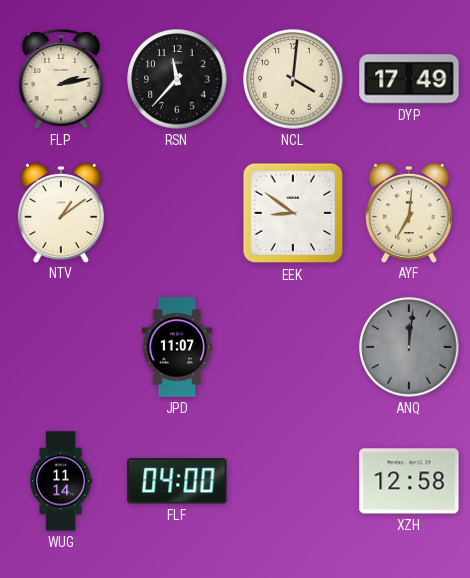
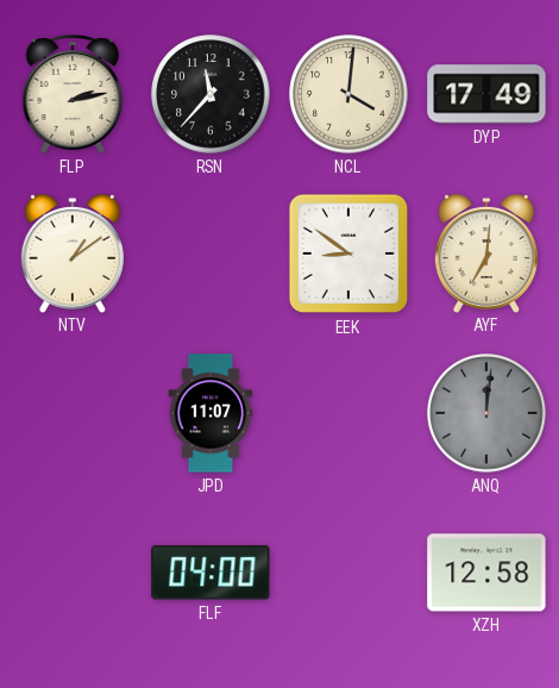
WUG: 11:14 -> none (61, 481)
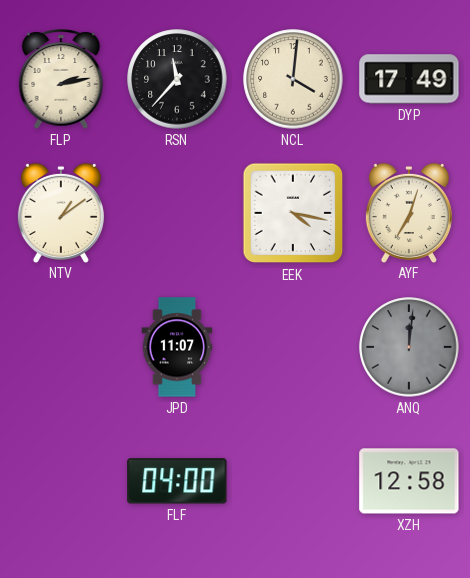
EEK: 8:51 -> 4:17 (293, 213)
AYF: 7:01 -> 7:03 (409, 212)
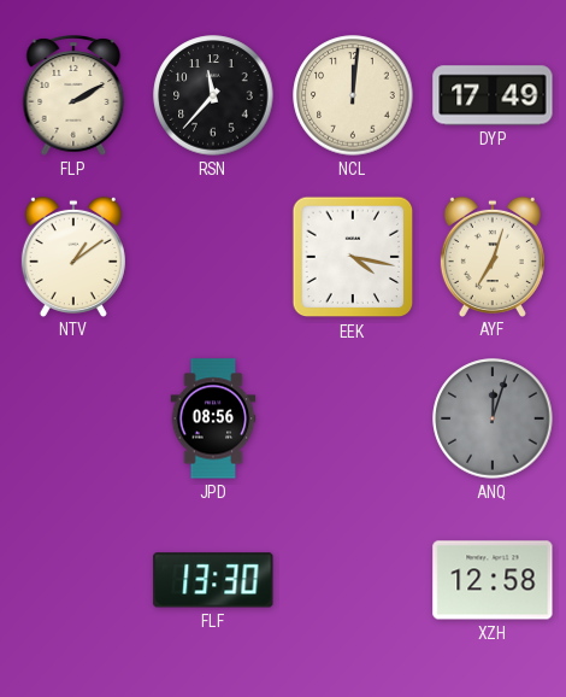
FLP: 2:13 -> 2:10 (73, 95)
NCL: 4:01 -> 12:01 (353, 95)
JPD: 11:07 -> 08:56 (213, 418)
ANQ: 12:01 -> 12:03 (493, 418)
FLF: 04:00 -> 13:30 (213, 580)
